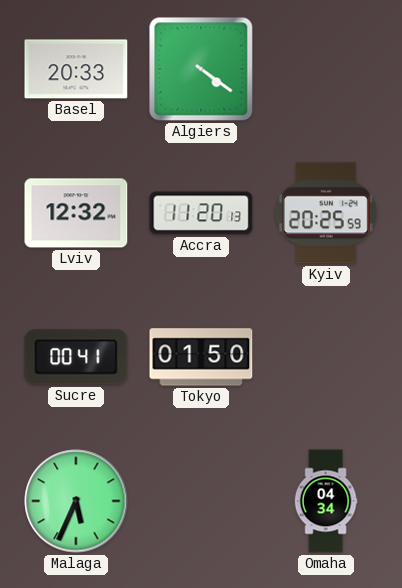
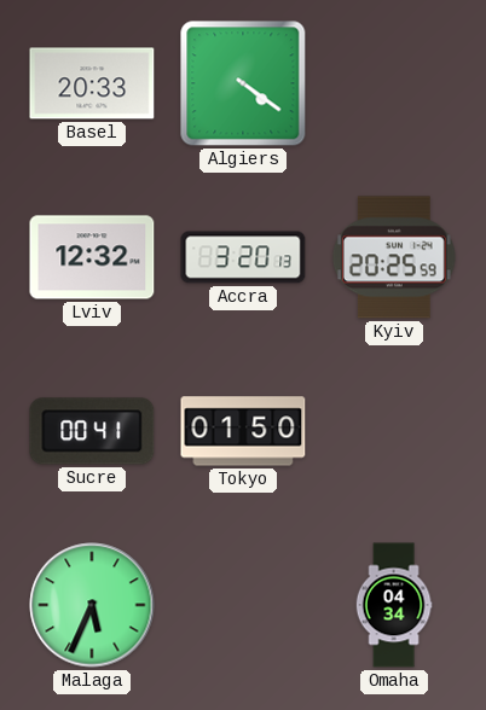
Accra: 11:20 -> 3:20 (243, 257)
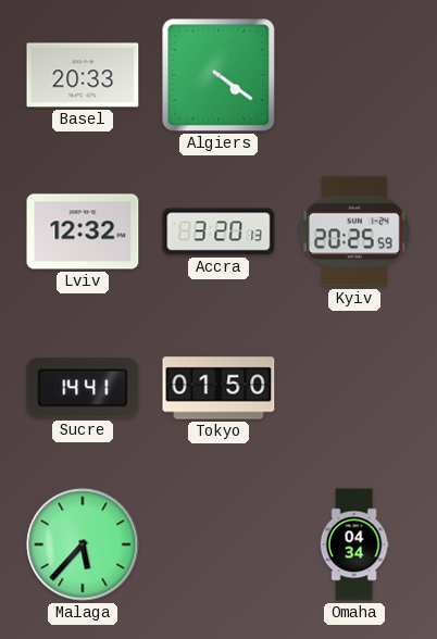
Sucre: 00:41 -> 14:41 (83, 388)
Malaga: 5:34 -> 5:37 (83, 544)
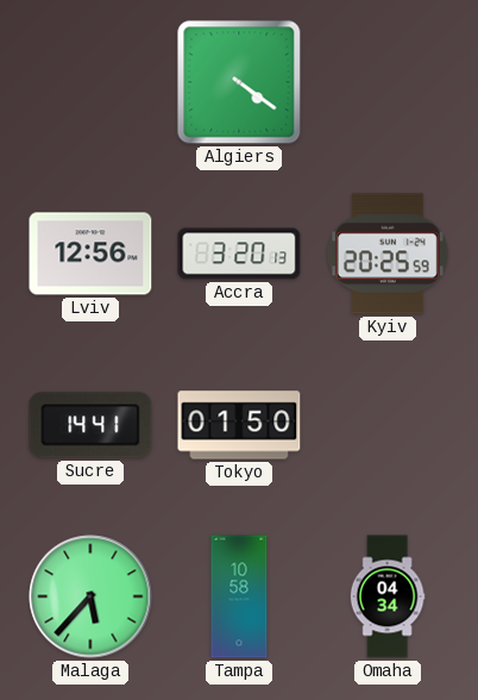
Basel: 20:33 -> none (83, 75)
Lviv: 12:32 -> 12:56 (90, 254)
Tampa: none -> 10:58 (239, 596)
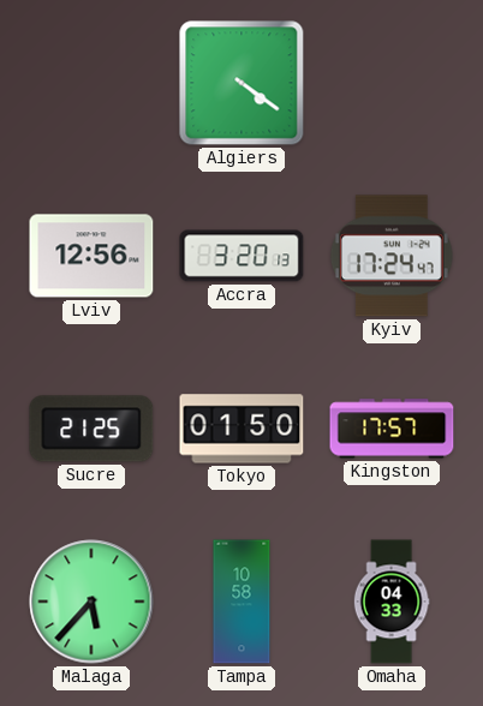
Kyiv: 20:25 -> 17:24 (392, 256)
Sucre: 14:41 -> 21:25 (91, 429)
Kingston: none -> 17:57 (392, 429)
Omaha: 04:34 -> 04:33 (392, 602)
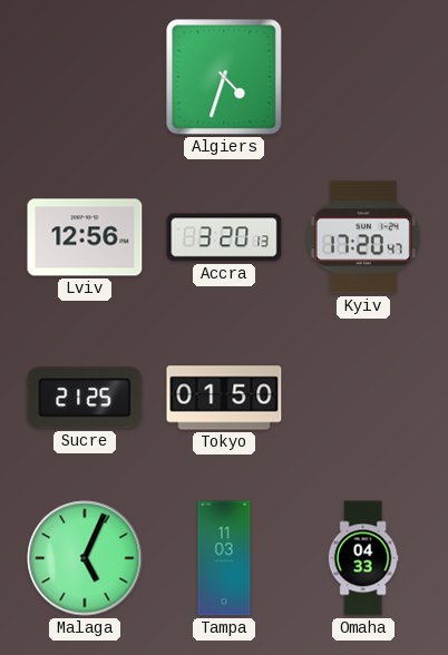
Algiers: 4:21 -> 4:33 (224, 77)
Kyiv: 17:24 -> 17:20 (363, 237)
Kingston: 17:57 -> none (392, 429)
Malaga: 5:37 -> 5:04 (85, 558)
Tampa: 10:58 -> 11:03 (224, 558)
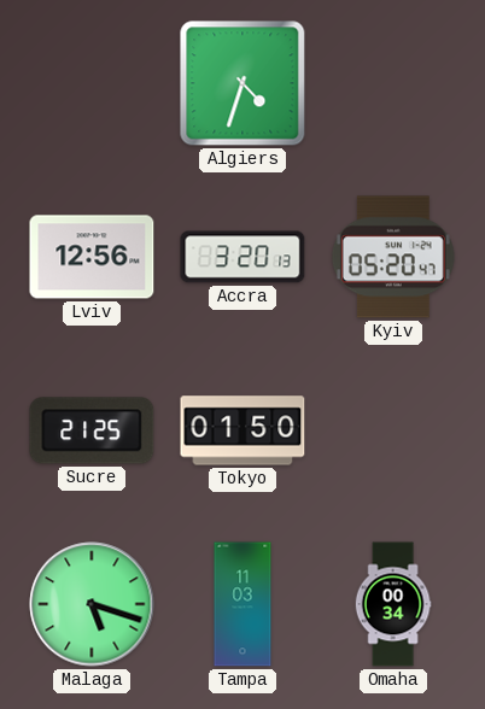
Kyiv: 17:20 -> 05:20 (393, 257)
Malaga: 5:04 -> 5:18 (92, 604)
Omaha: 04:33 -> 00:34 (393, 604)
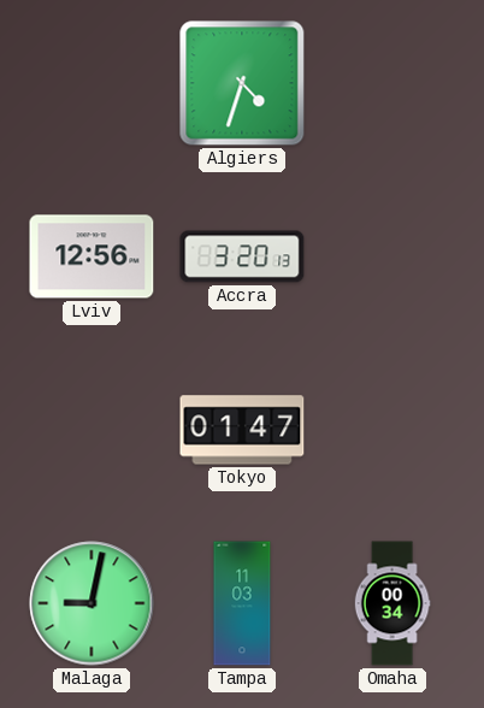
Kyiv: 05:20 -> none (393, 257)
Sucre: 21:25 -> none (92, 430)
Tokyo: 01:50 -> 01:47 (242, 430)
Malaga: 5:18 -> 9:02 (92, 603)
